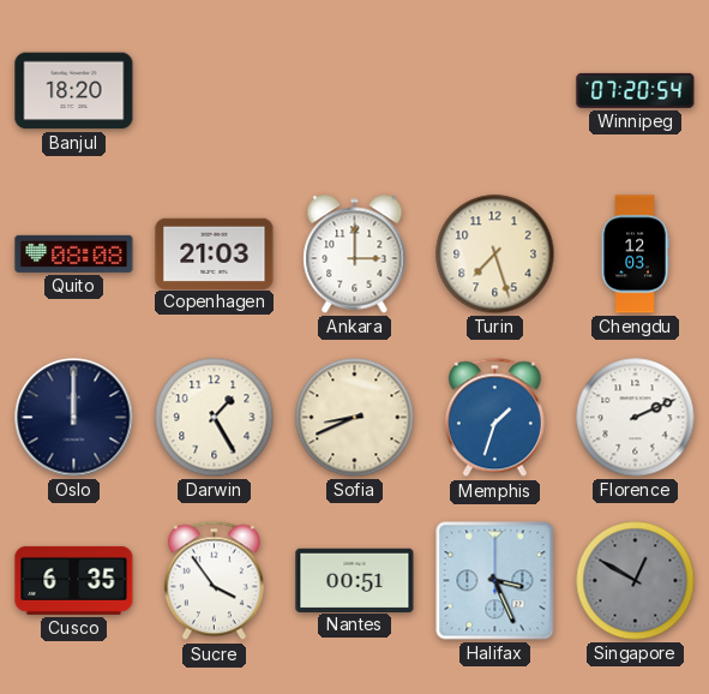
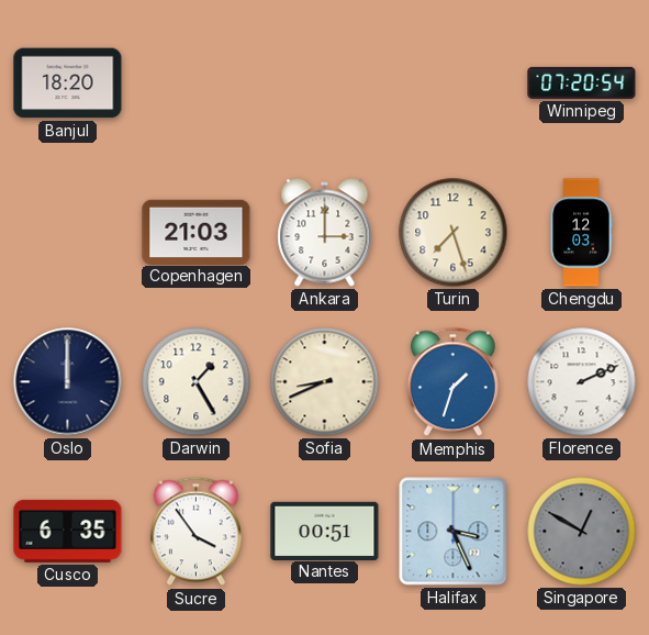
Quito: 08:08 -> none (74, 253)
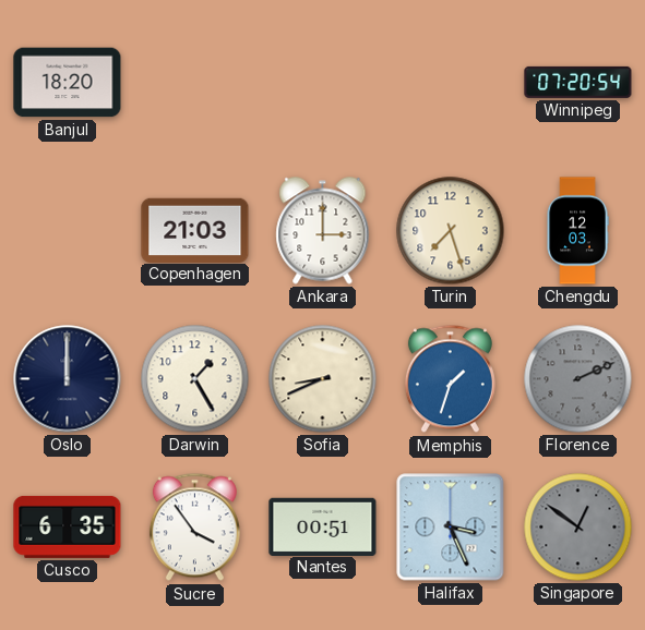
Florence dial: white -> grey (578, 379)
Singapore: 12:50 -> 12:51 (578, 528)
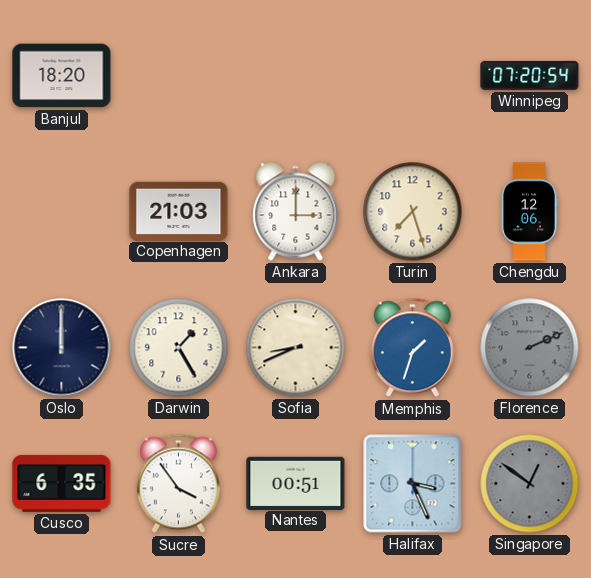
Chengdu: 12:03 -> 12:06 (529, 212)
